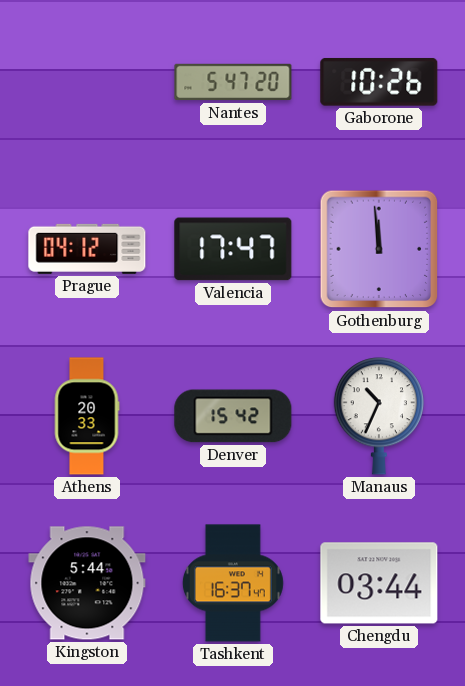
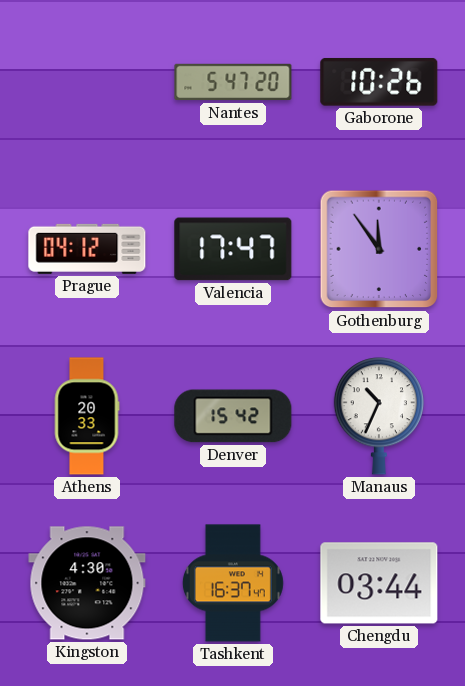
Gothenburg: 11:59 -> 11:54 (379, 249)
Kingston: 5:44 -> 4:30 (87, 583)
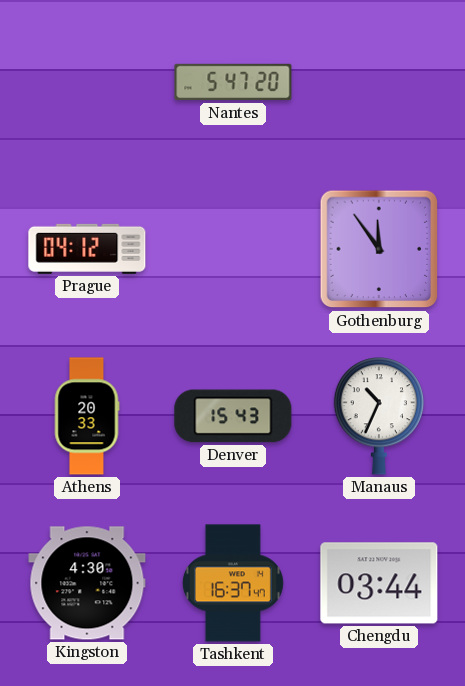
Gaborone: 10:26 -> none (379, 82)
Valencia: 17:47 -> none (233, 249)
Denver: 15:42 -> 15:43 (233, 416)
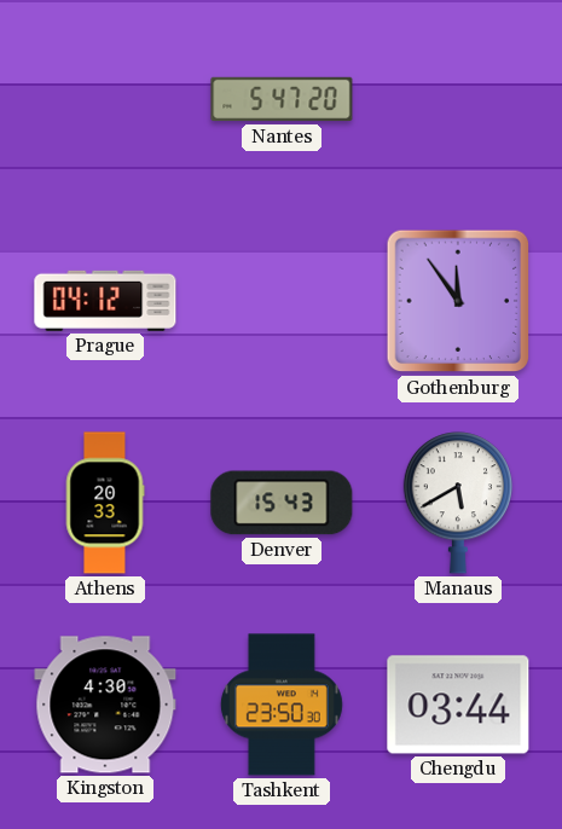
Manaus: 10:34 -> 5:40 (457, 503)
Tashkent: 16:37 -> 23:50 (282, 705)
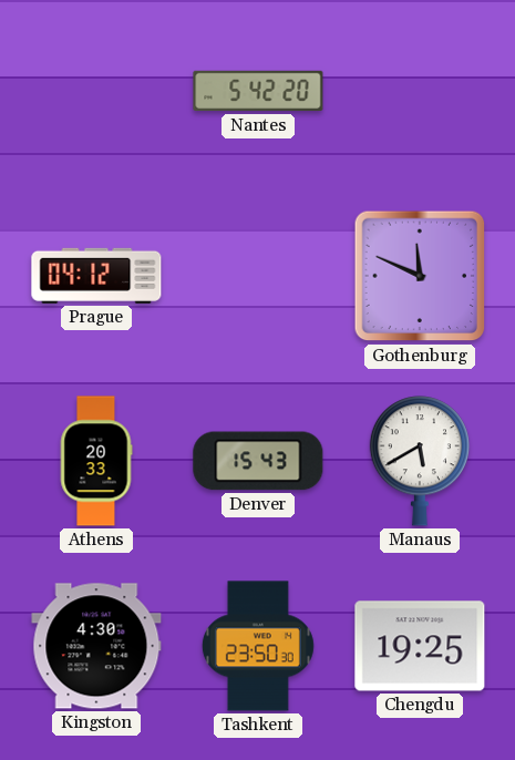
Nantes: 5:47 -> 5:42 (258, 91)
Gothenburg: 11:54 -> 11:49 (420, 276)
Chengdu: 03:44 -> 19:25 (420, 646)
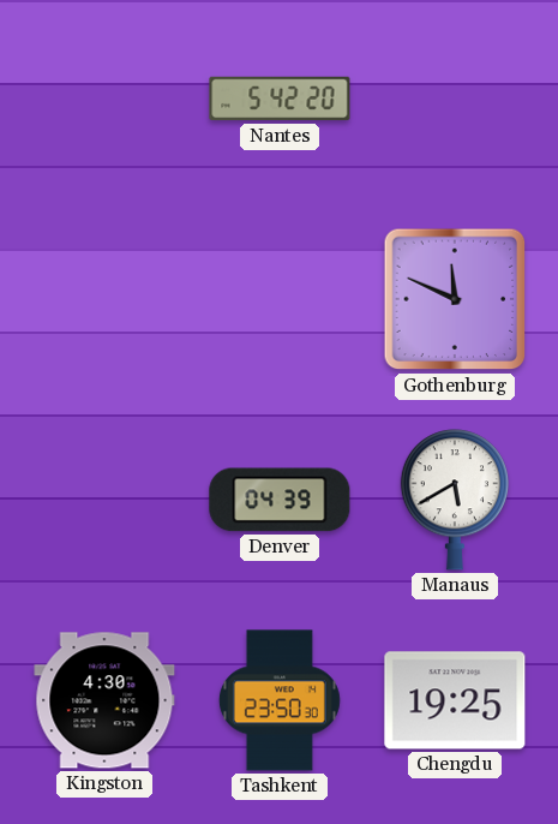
Prague: 04:12 -> none (96, 276)
Athens: 20:33 -> none (96, 461)
Denver: 15:43 -> 04:39 (280, 500)
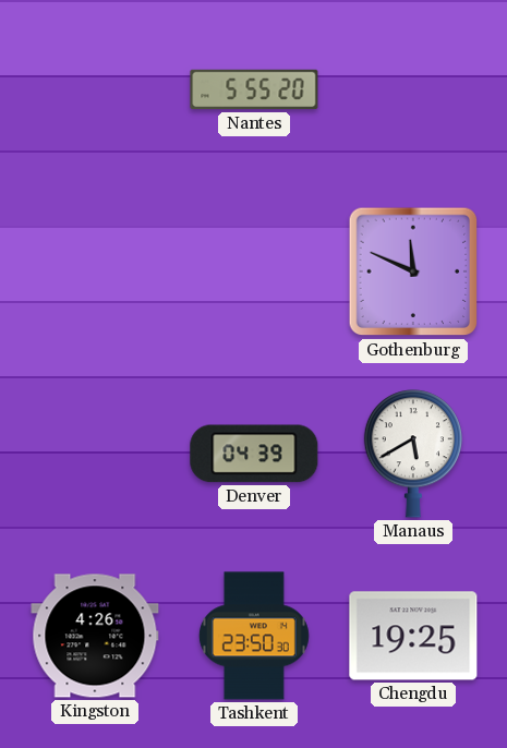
Nantes: 5:42 -> 5:55 (254, 89)
Kingston: 4:30 -> 4:26 (95, 636)
